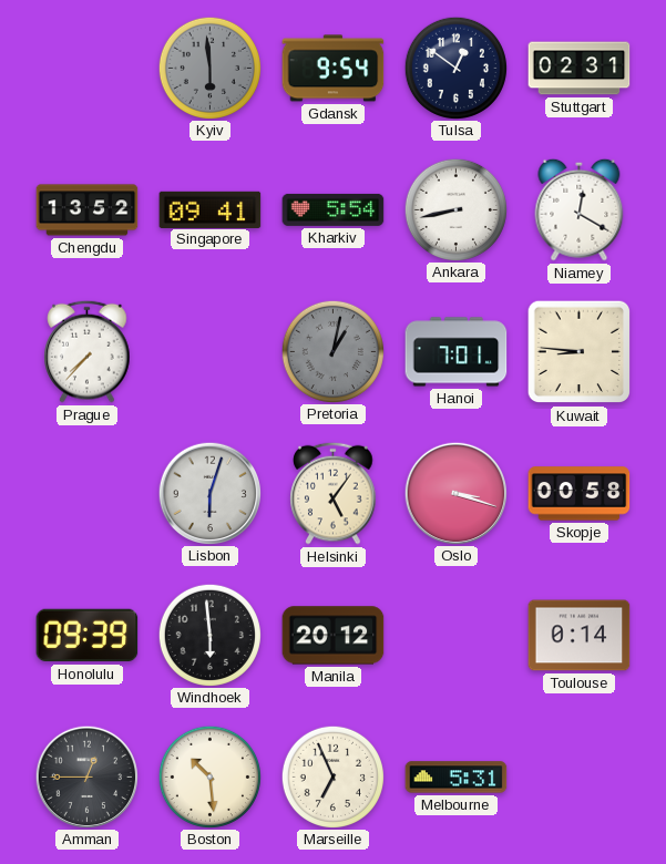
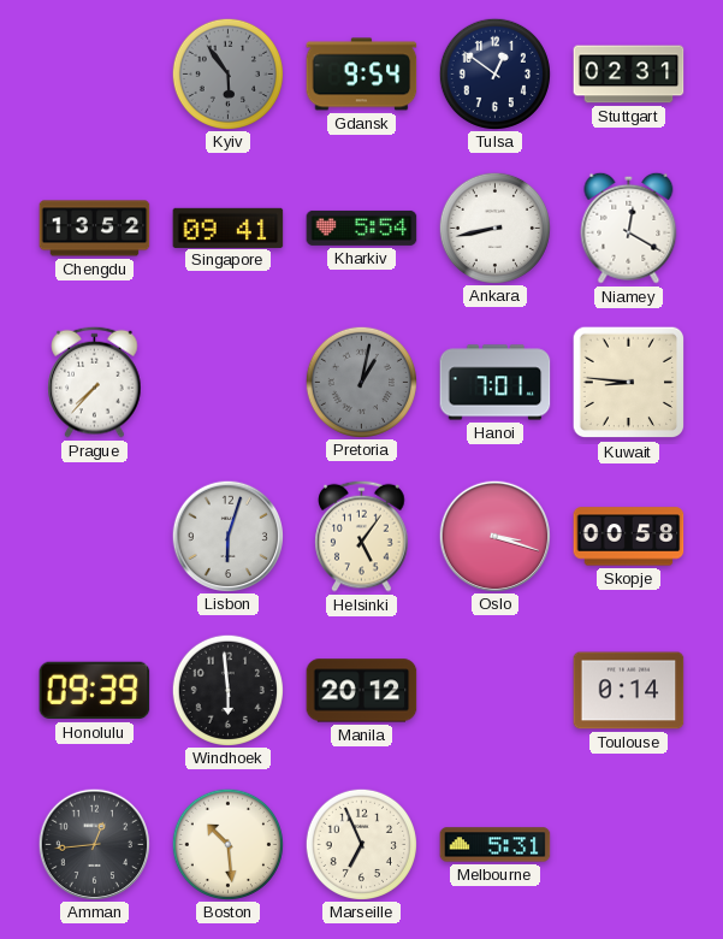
Kyiv: 5:59 -> 5:54 (227, 73)
Amman: 12:45 -> 12:44 (94, 844)
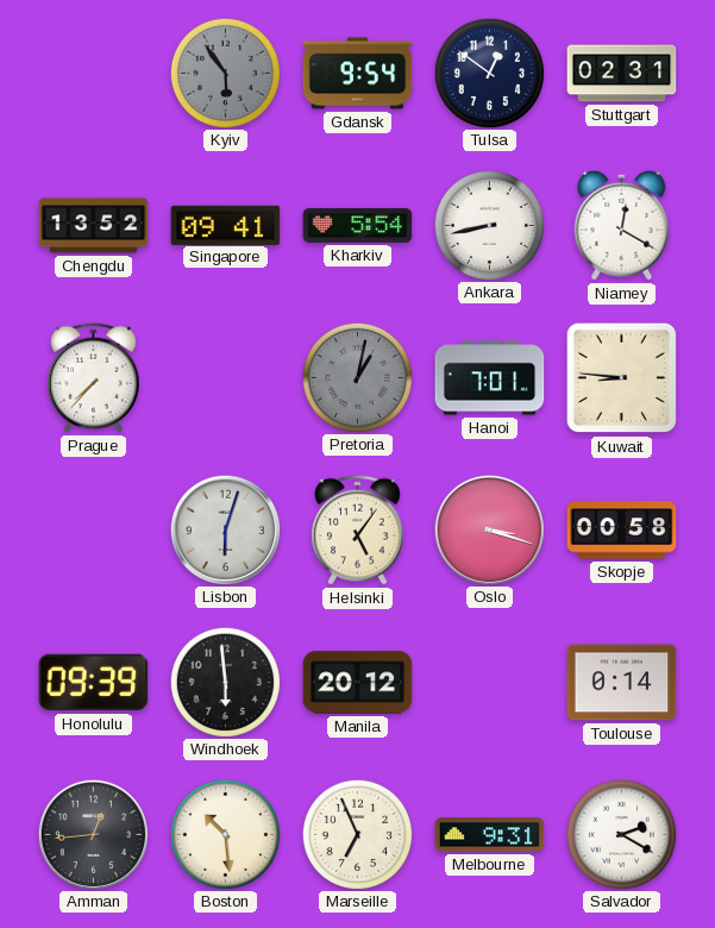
Melbourne: 5:31 -> 9:31 (490, 835)
Salvador: none -> 2:20 (621, 834)
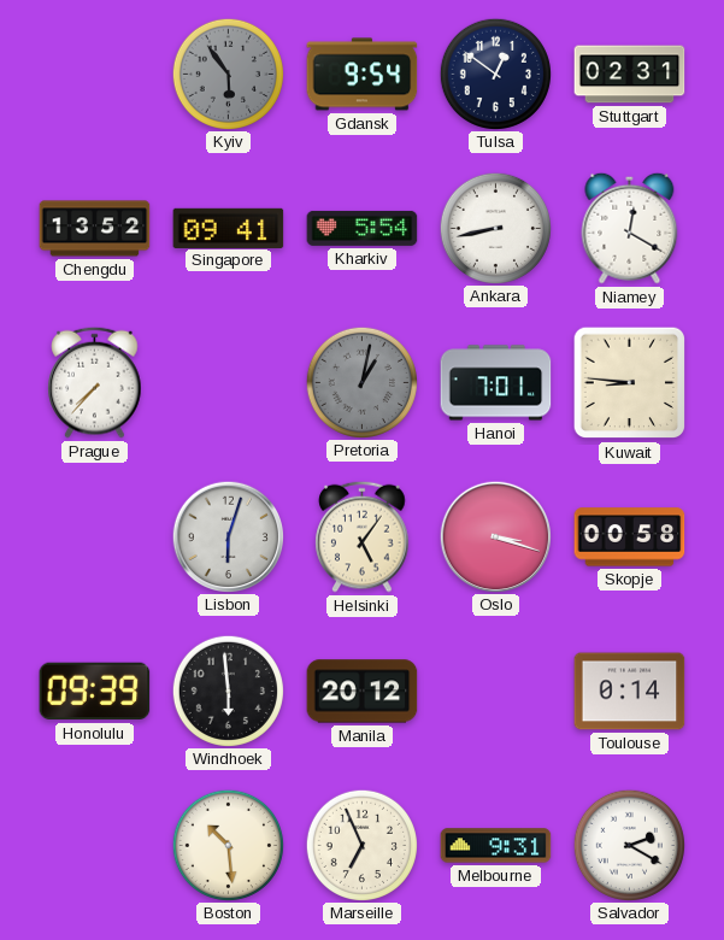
Amman: 12:44 -> none (93, 834)
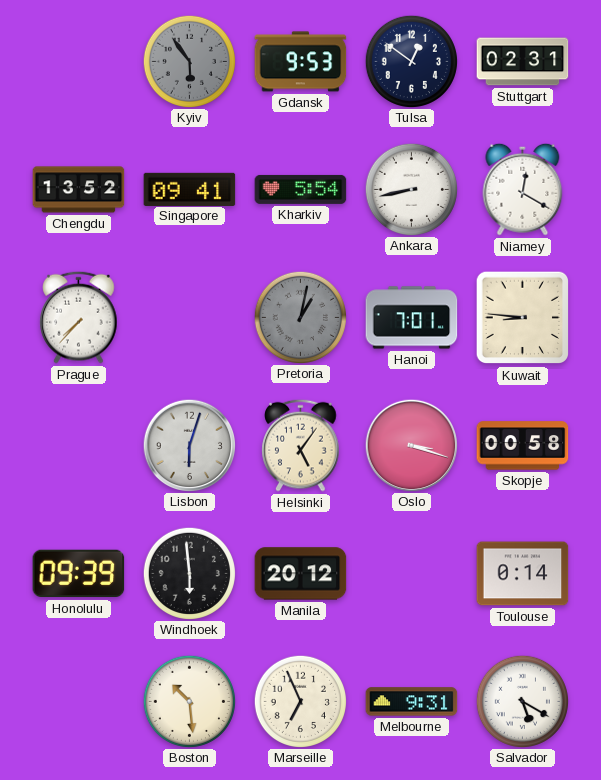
Gdansk: 9:54 -> 9:53 (301, 62)
Salvador: 2:20 -> 5:20 (522, 701)
